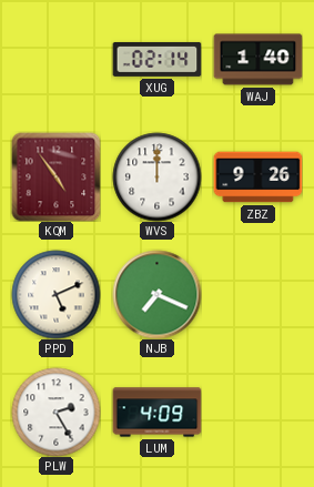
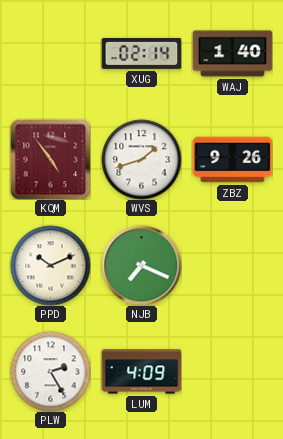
WVS: 12:00 -> 1:42 (141, 159)
PPD: 5:11 -> 10:11 (50, 265)
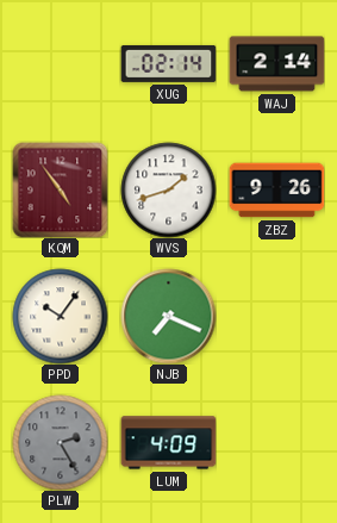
WAJ: 1:40 -> 2:14 (276, 64)
PPD: 10:11 -> 10:06 (60, 316)
PLW dial: white -> grey (60, 442)
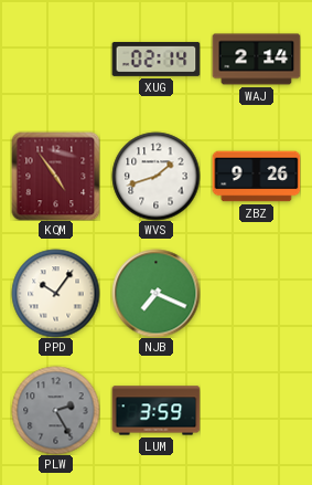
LUM: 4:09 -> 3:59 (155, 411)
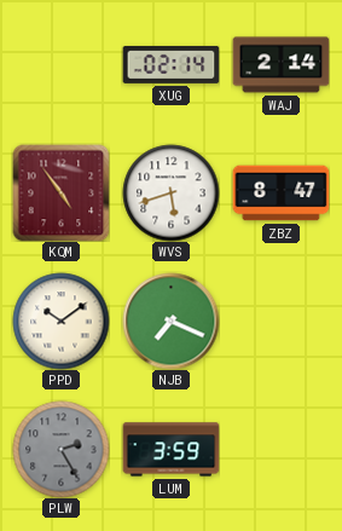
WVS: 1:42 -> 5:42 (170, 192)
ZBZ: 9:26 -> 8:47 (280, 194)
PPD: 10:06 -> 10:09 (60, 321)
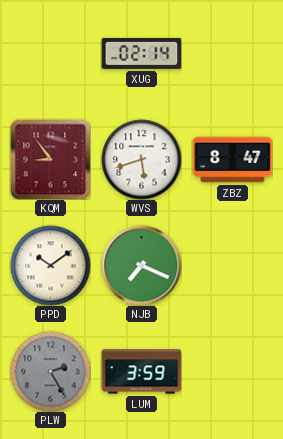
WAJ: 2:14 -> none (280, 65)
KQM: 4:54 -> 8:54 (50, 159)
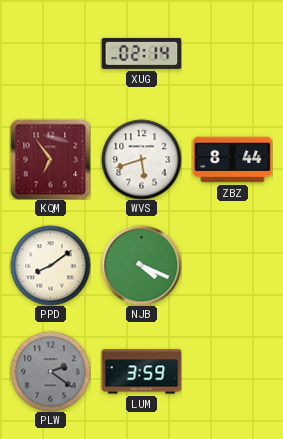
KQM: 8:54 -> 6:54 (50, 159)
ZBZ: 8:47 -> 8:44 (232, 160)
PPD: 10:09 -> 8:09 (50, 265)
NJB: 7:19 -> 4:19 (141, 265)
PLW: 2:25 -> 2:21 (50, 371)
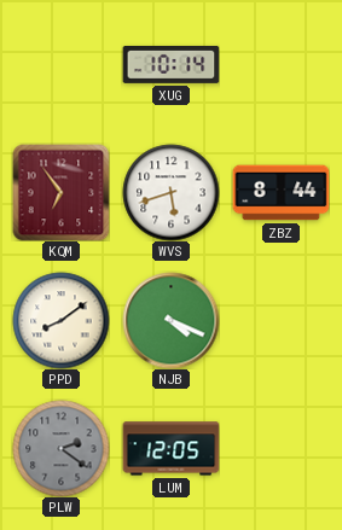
XUG: 02:14 -> 10:14 (170, 64)
LUM: 3:59 -> 12:05 (170, 449)
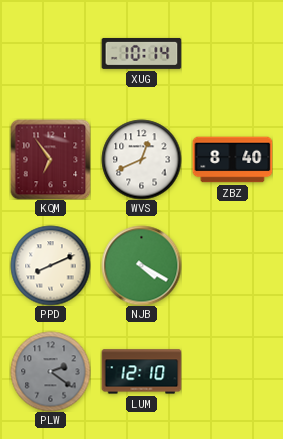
WVS: 5:42 -> 12:41 (141, 159)
ZBZ: 8:44 -> 8:40 (232, 160)
PPD: 8:09 -> 8:11 (50, 265)
NJB: 4:19 -> 4:20 (141, 265)
LUM: 12:05 -> 12:10 (141, 372)
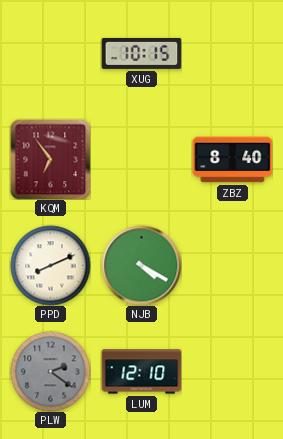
XUG: 10:14 -> 10:15 (141, 53)
WVS: 12:41 -> none (141, 159)
